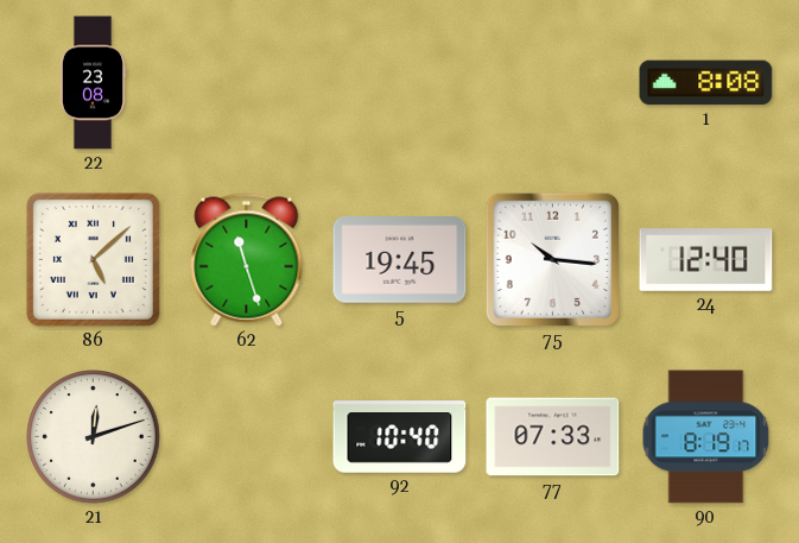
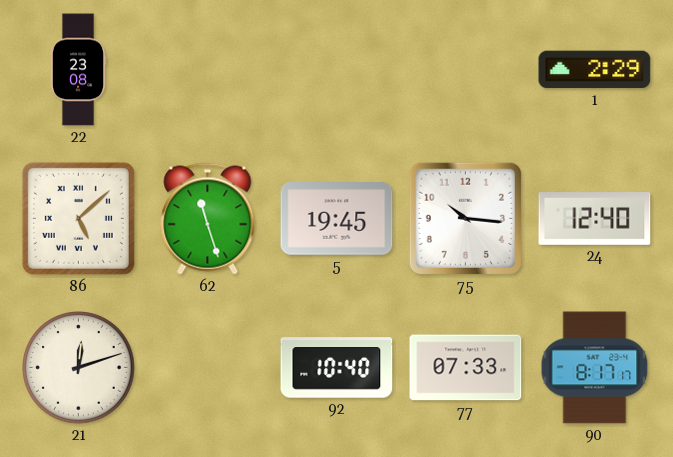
1: 8:08 -> 2:29 (595, 70)
90: 8:19 -> 8:17 (595, 368)
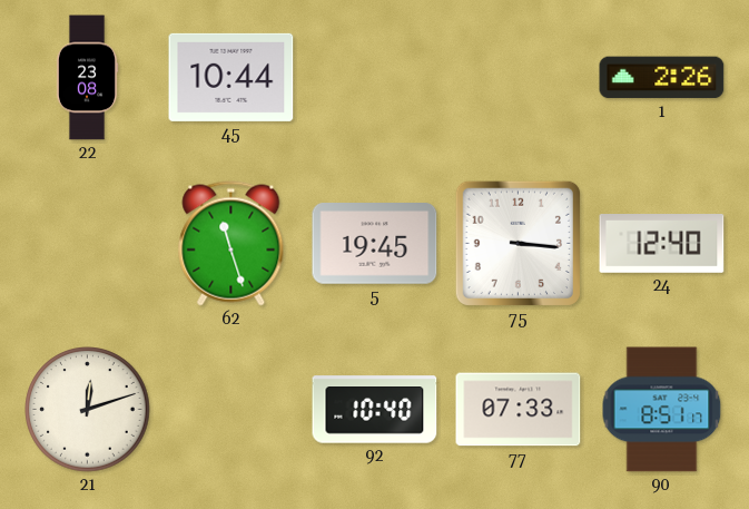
45: none -> 10:44 (231, 77)
1: 2:29 -> 2:26 (662, 78)
86: 5:08 -> none (78, 218)
75: 10:16 -> 3:16 (518, 243)
90: 8:17 -> 8:51 (662, 410)
